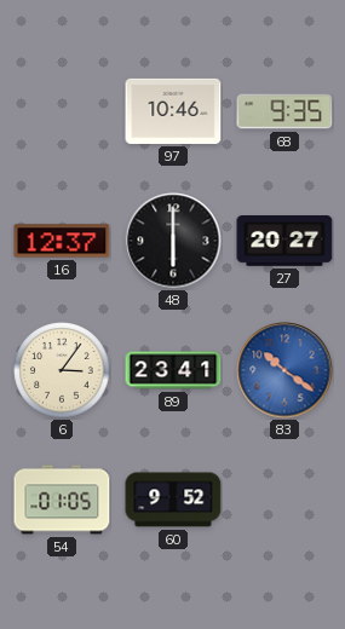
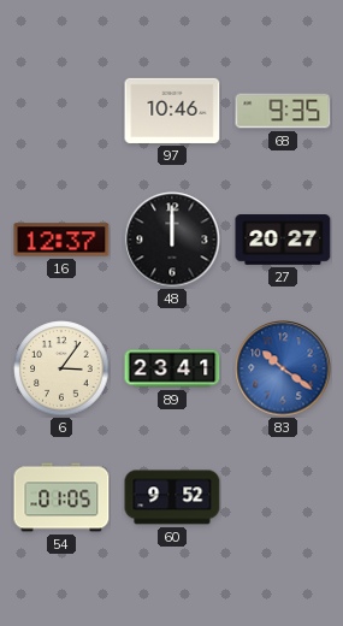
48: 6:00 -> 12:00 (172, 240)
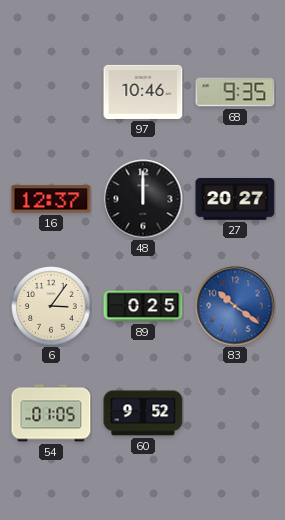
89: 23:41 -> 0:25 (143, 306)
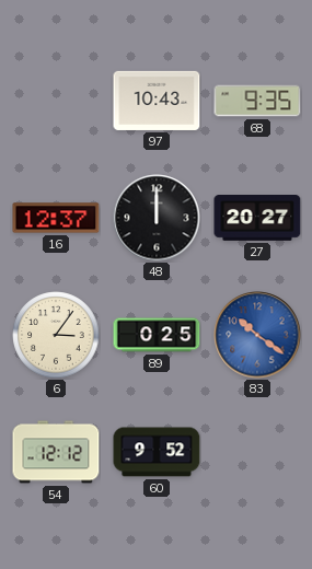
97: 10:46 -> 10:43 (157, 101)
54: 01:05 -> 12:12 (56, 452)
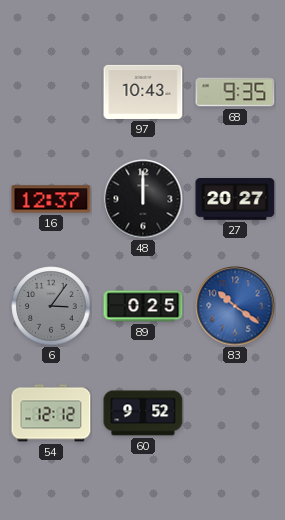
6 dial: cream -> grey (51, 306)
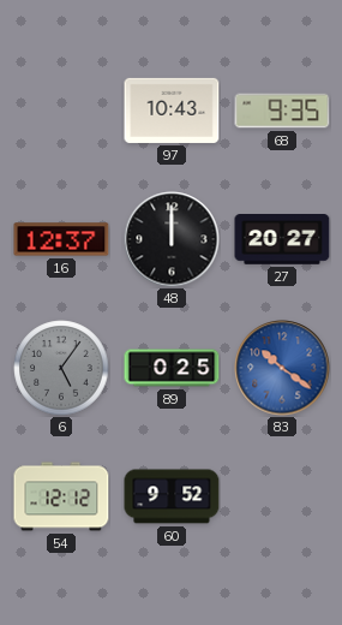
6: 3:06 -> 5:06 (61, 368)
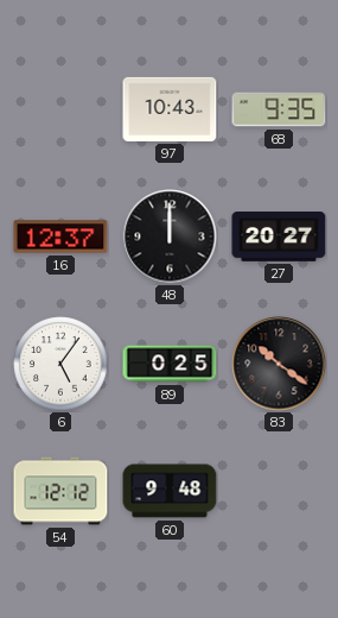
6 dial: grey -> white (60, 364)
83 dial: blue -> black (279, 364)
60: 9:52 -> 9:48 (170, 491)
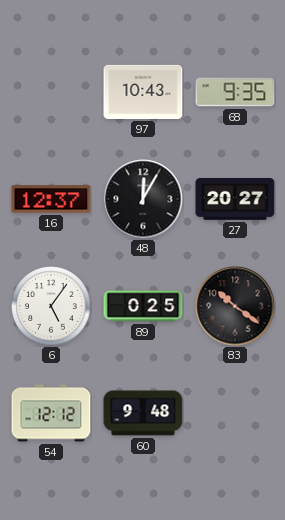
48: 12:00 -> 12:05 (143, 199)
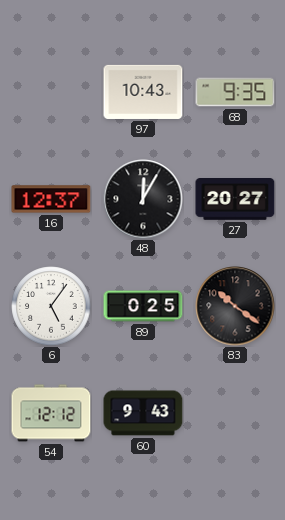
60: 9:48 -> 9:43 (143, 413)
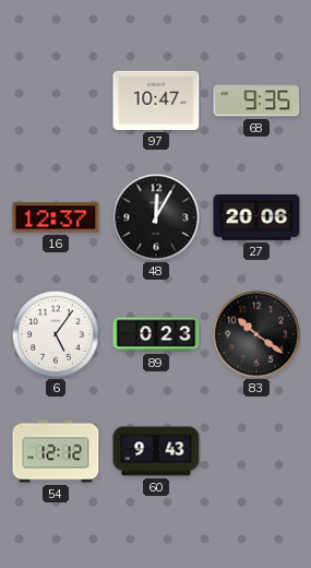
97: 10:43 -> 10:47 (156, 100)
27: 20:27 -> 20:06 (256, 218)
89: 0:25 -> 0:23 (156, 334)
